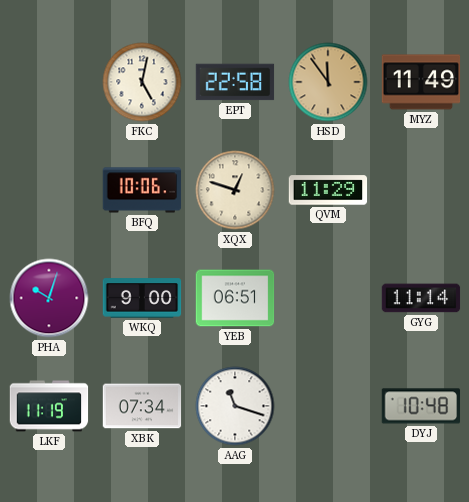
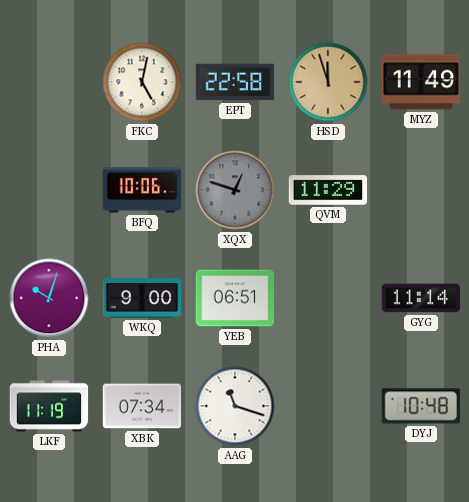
HSD: 11:54 -> 11:57 (328, 82)
XQX dial: cream -> grey (235, 190)
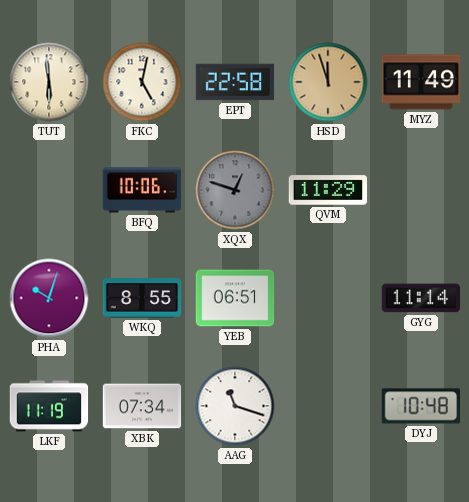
TUT: none -> 5:59 (49, 82)
WKQ: 9:00 -> 8:55 (142, 298)
